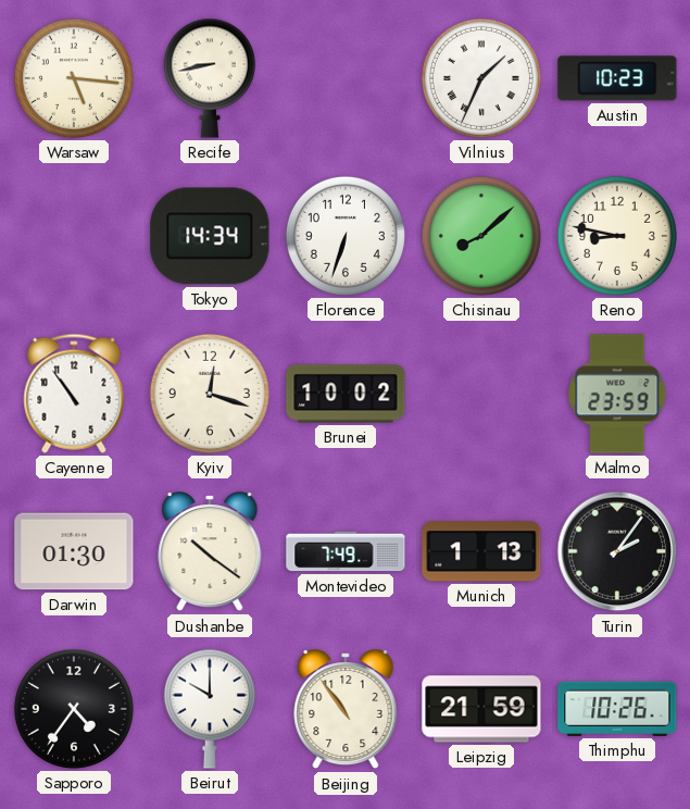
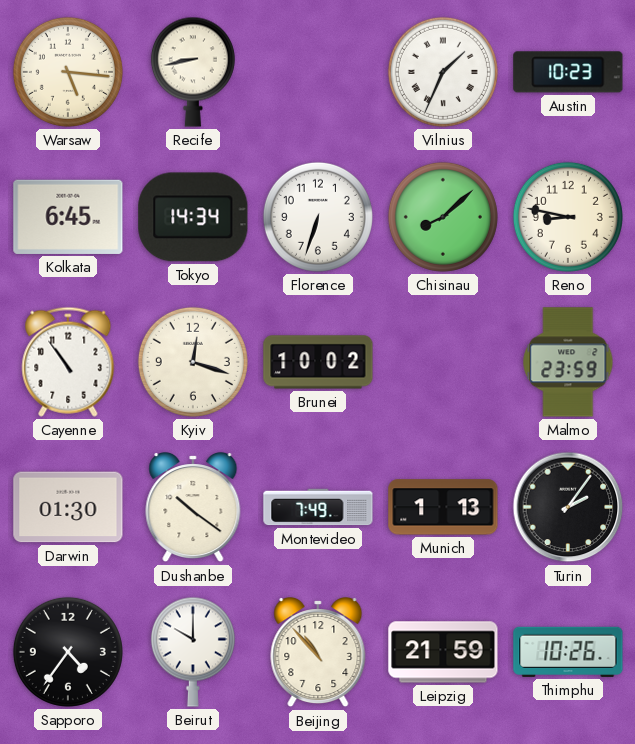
Kolkata: none -> 6:45 (68, 217)
Beijing: 10:54 -> 10:53 (318, 653)
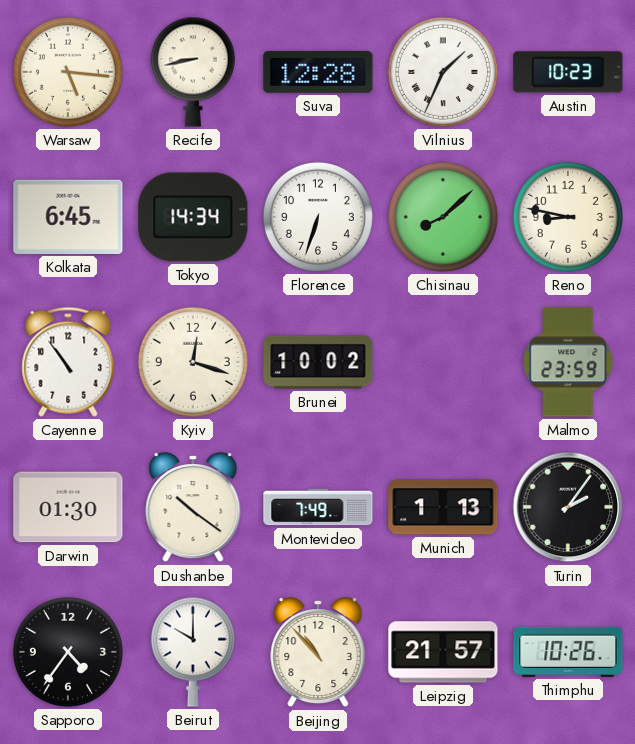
Suva: none -> 12:28 (318, 72)
Leipzig: 21:59 -> 21:57 (443, 652)
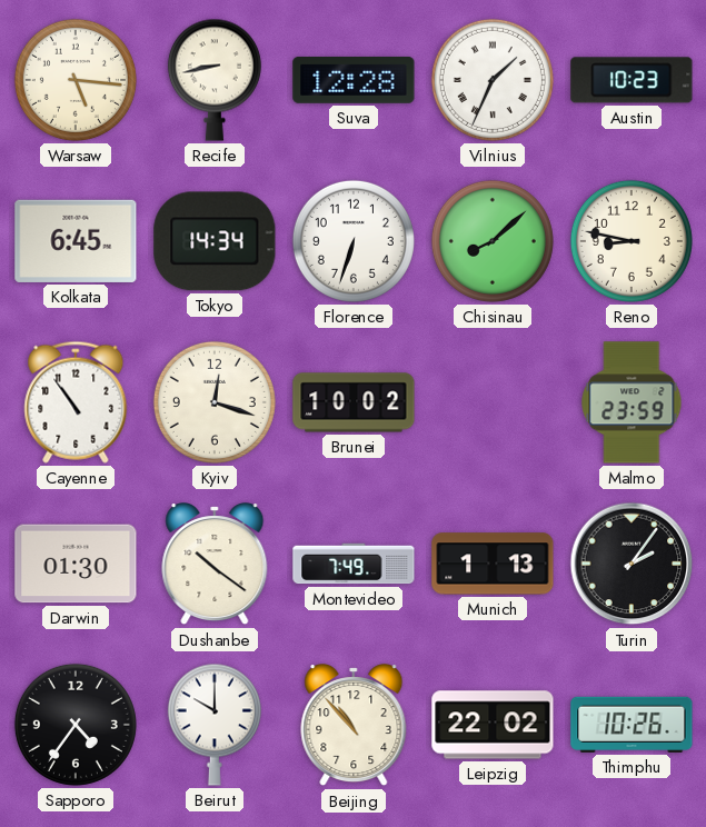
Leipzig: 21:57 -> 22:02 (493, 725)
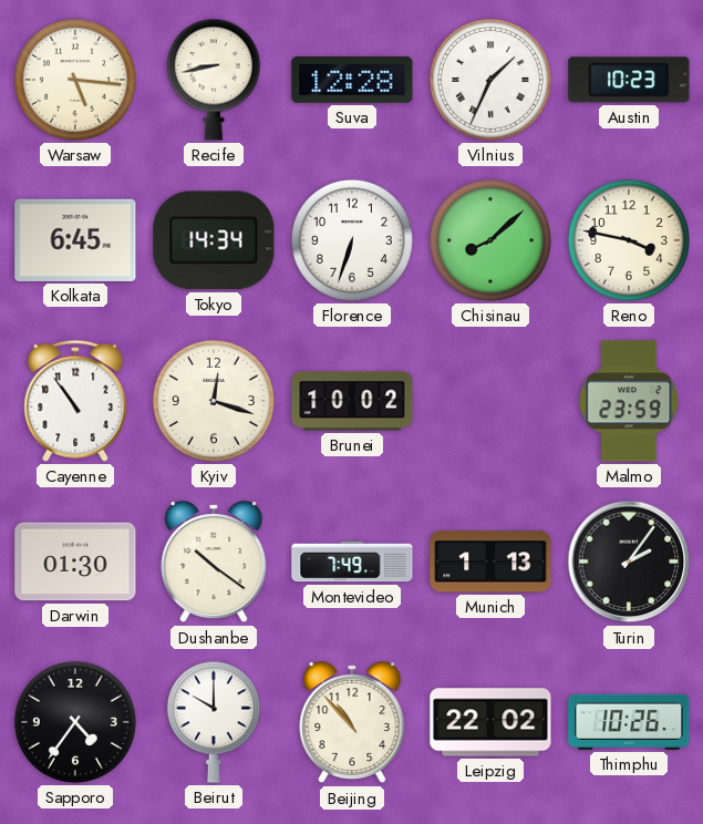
Reno: 8:47 -> 3:47 (629, 240)
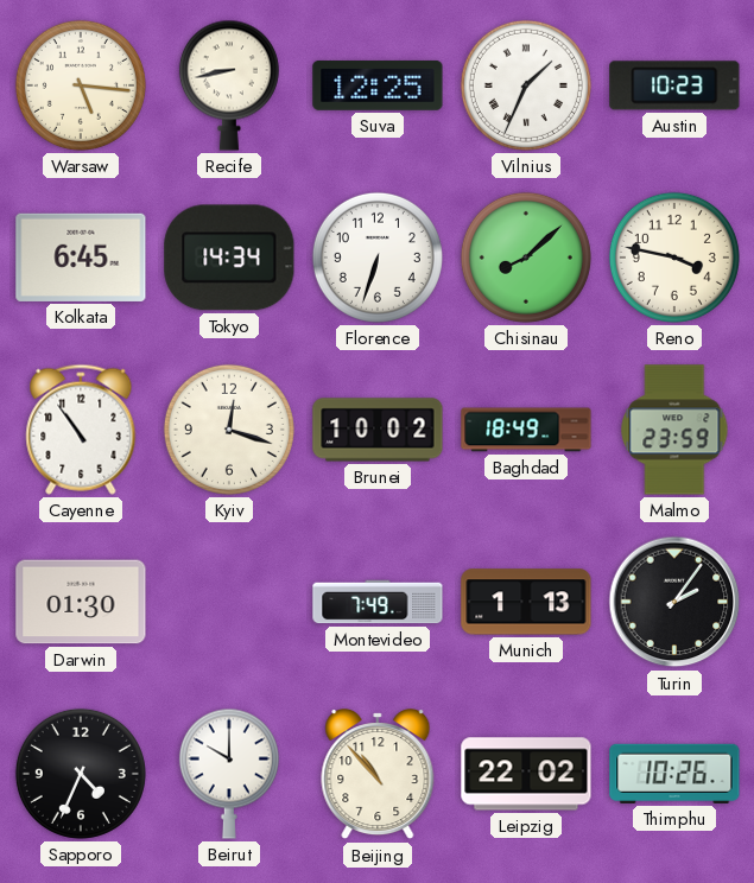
Suva: 12:28 -> 12:25 (378, 85)
Baghdad: none -> 18:49 (526, 430)
Dushanbe: 10:21 -> none (214, 563)
Sapporo: 4:36 -> 4:34 (81, 774)
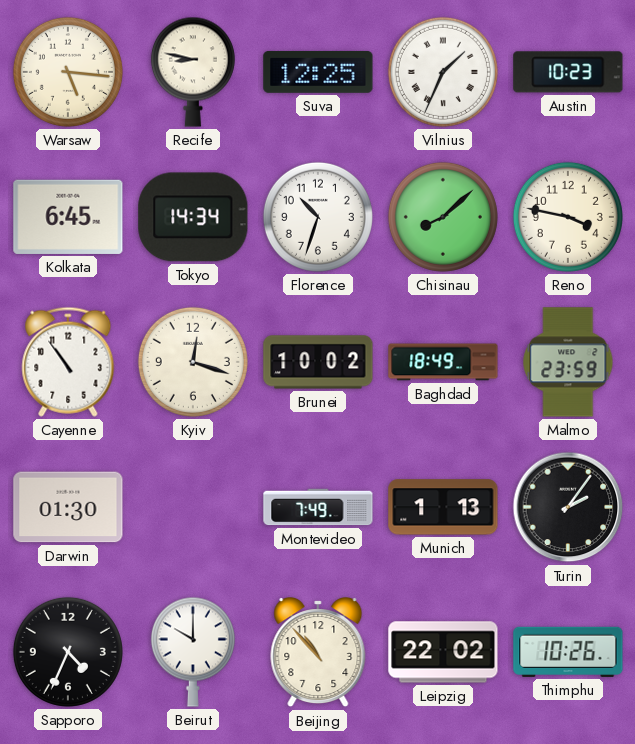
Recife: 8:43 -> 8:47 (193, 72)
Florence: 6:33 -> 10:33 (318, 217)
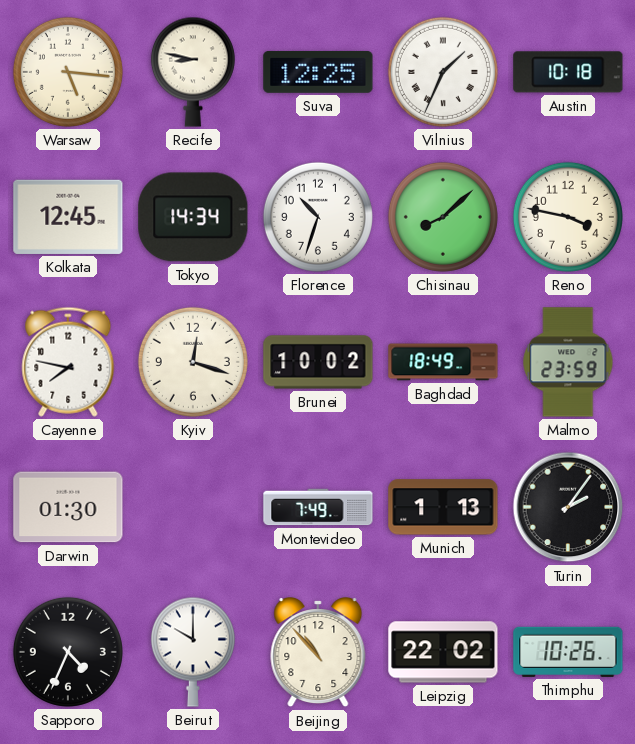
Austin: 10:23 -> 10:18 (568, 72)
Kolkata: 6:45 -> 12:45 (68, 217)
Cayenne: 10:54 -> 7:47 (68, 362)
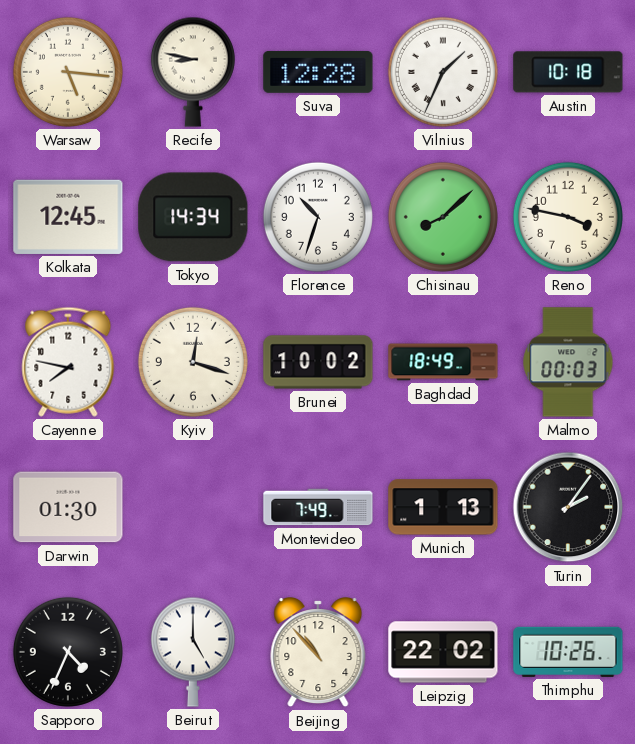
Suva: 12:25 -> 12:28 (318, 72)
Malmo: 23:59 -> 00:03 (568, 362)
Beirut: 10:00 -> 5:00 (193, 652)
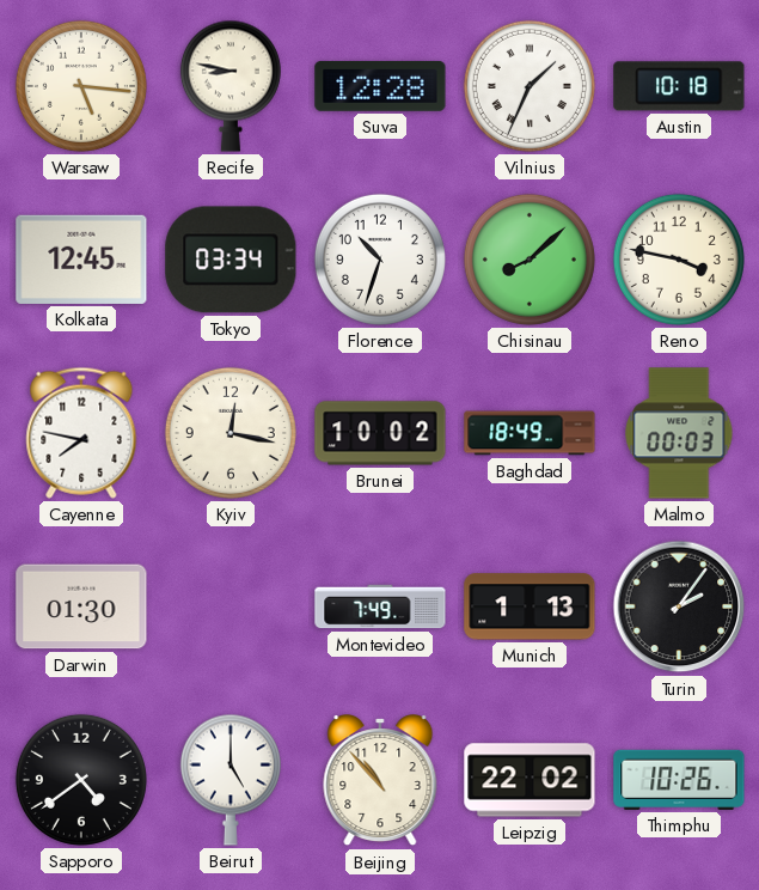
Tokyo: 14:34 -> 03:34 (231, 260)
Kyiv: 12:18 -> 12:17 (231, 433)
Sapporo: 4:34 -> 4:39 (81, 780)
